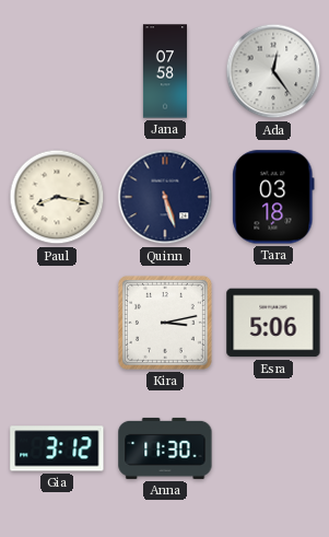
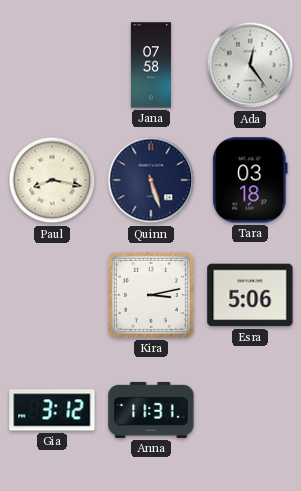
Anna: 11:30 -> 11:31 (151, 410)
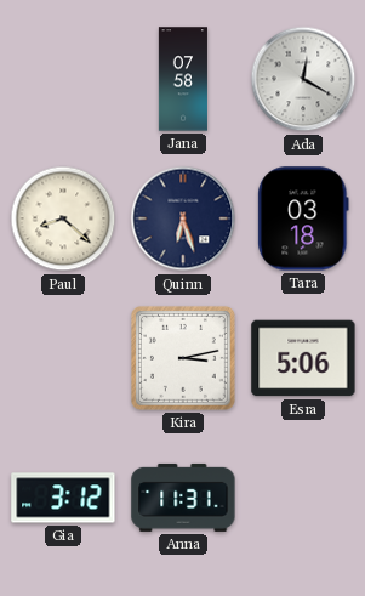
Ada: 12:24 -> 12:20 (303, 79)
Paul: 8:17 -> 8:22 (63, 218)
Quinn: 5:27 -> 6:27 (183, 218)
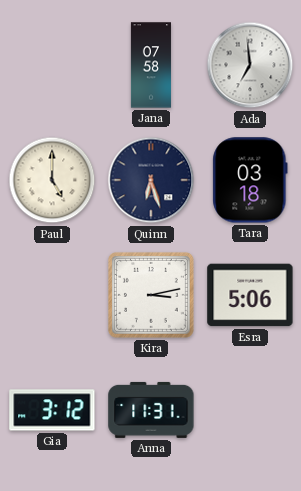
Ada: 12:20 -> 6:59 (250, 65)
Paul: 8:22 -> 5:00 (52, 180)
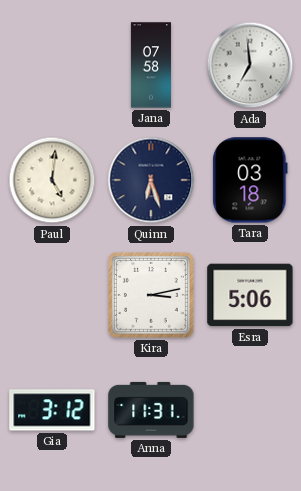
Paul: 5:00 -> 5:01 (52, 180)
